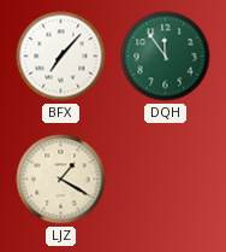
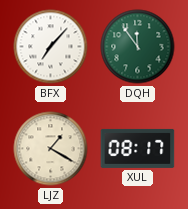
XUL: none -> 08:17 (138, 148)
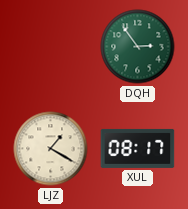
BFX: 7:07 -> none (51, 47)
DQH: 11:54 -> 2:54 (138, 47)
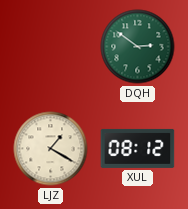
DQH: 2:54 -> 2:51 (138, 47)
XUL: 08:17 -> 08:12 (138, 148)
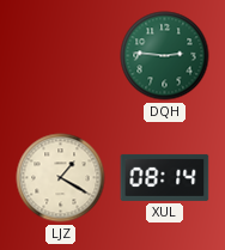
DQH: 2:51 -> 2:46 (165, 56)
XUL: 08:12 -> 08:14 (165, 177)
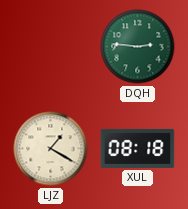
XUL: 08:14 -> 08:18 (138, 148)
